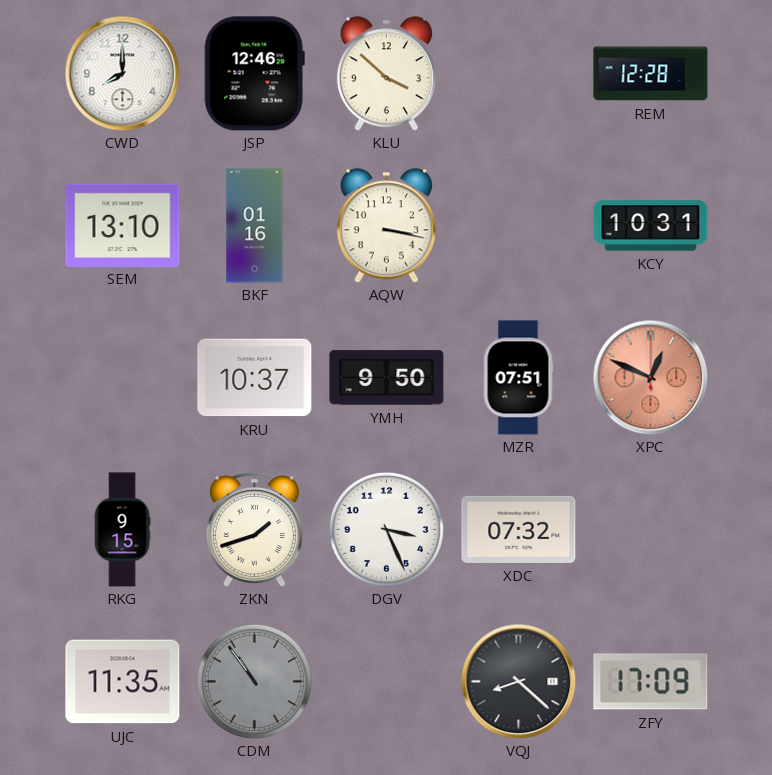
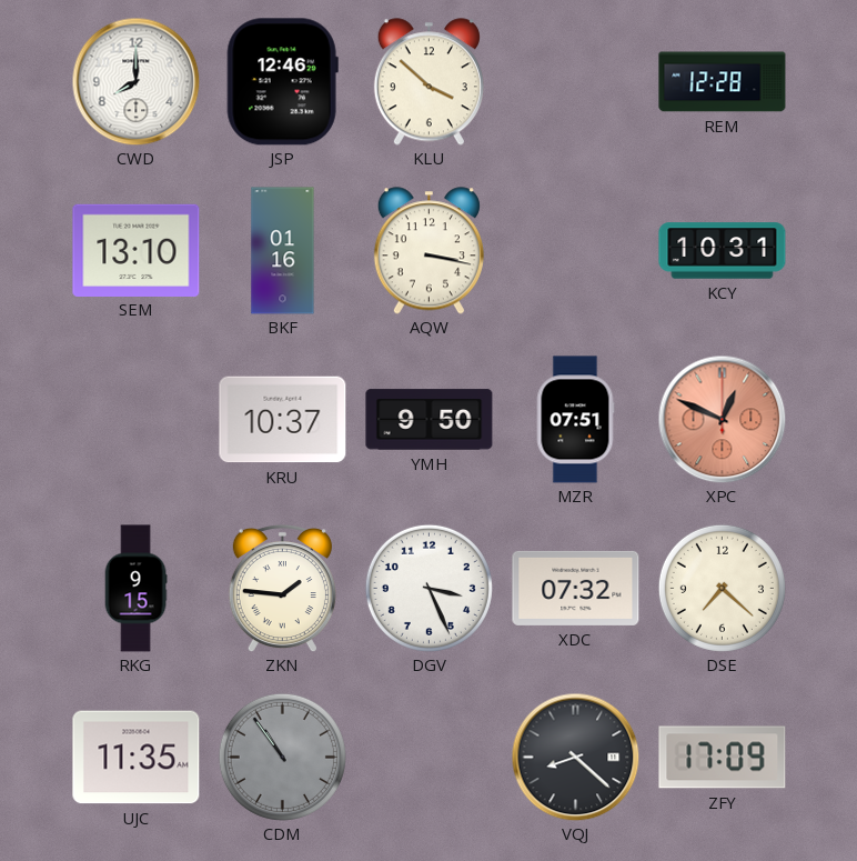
ZKN: 1:42 -> 1:46 (282, 588)
DSE: none -> 7:22 (722, 588)
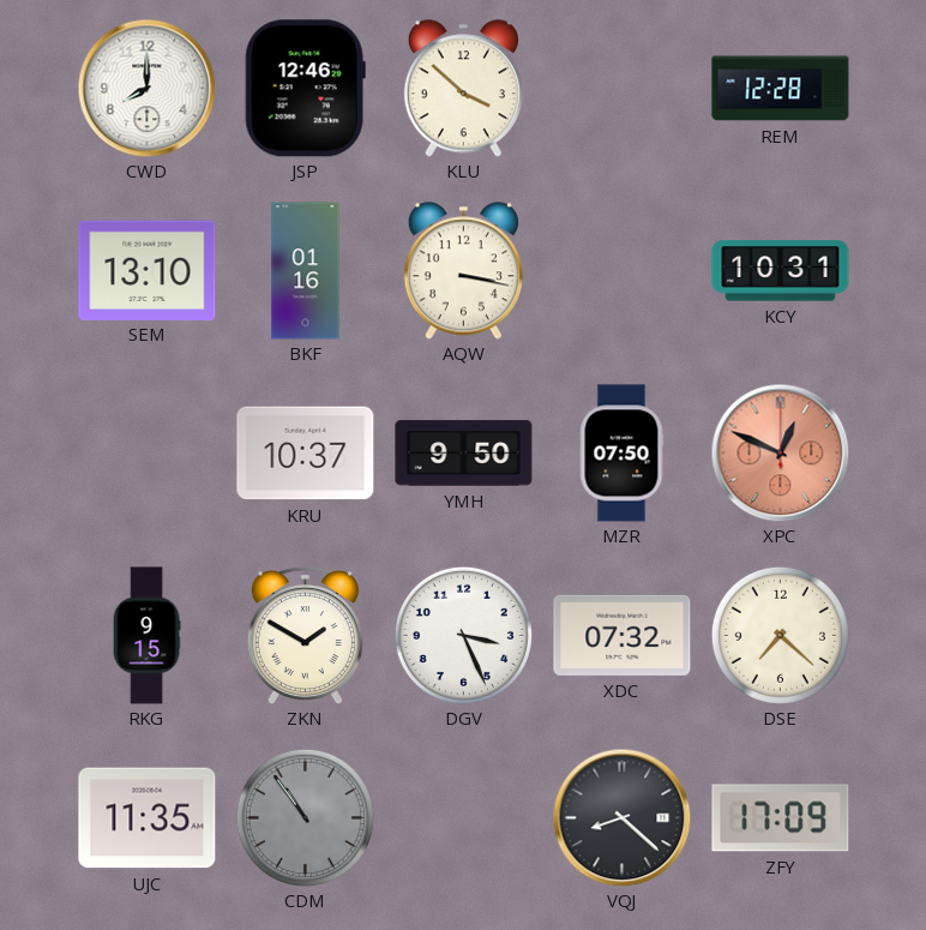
MZR: 07:51 -> 07:50 (621, 454)
ZKN: 1:46 -> 1:50 (305, 635)
